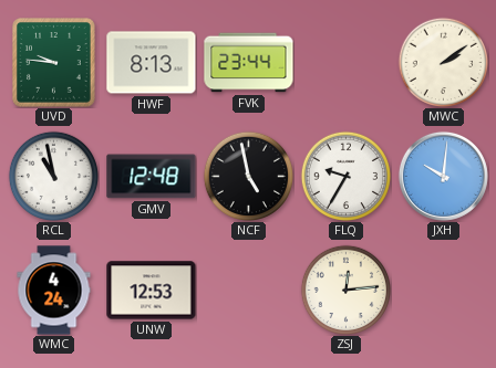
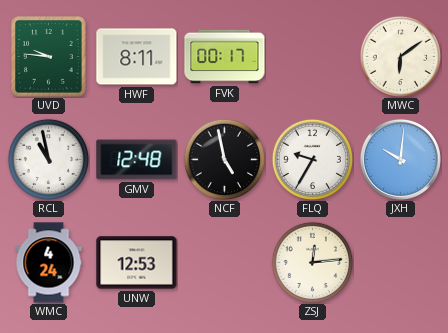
HWF: 8:13 -> 8:11 (137, 57)
FVK: 23:44 -> 00:17 (225, 57)
MWC: 2:09 -> 6:09 (400, 56)
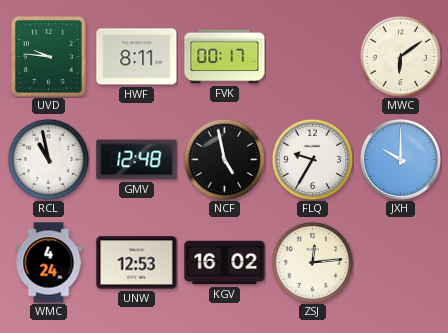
JXH: 10:01 -> 10:00 (400, 159)
KGV: none -> 16:02 (225, 263)
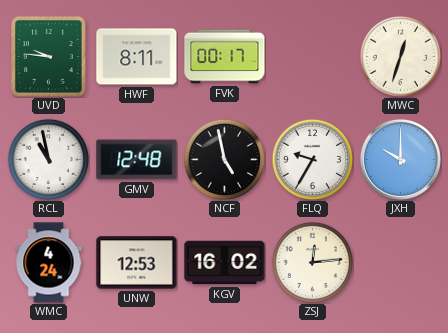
MWC: 6:09 -> 12:33 (400, 56)
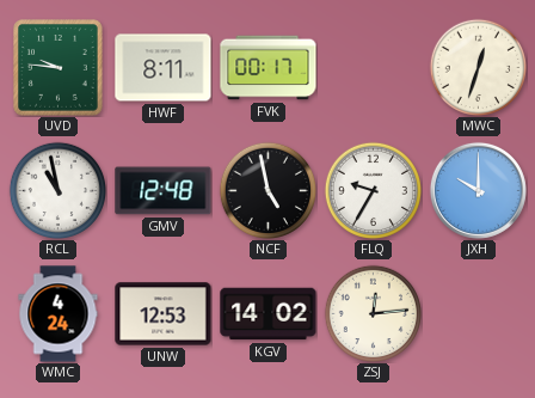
KGV: 16:02 -> 14:02 (269, 314)
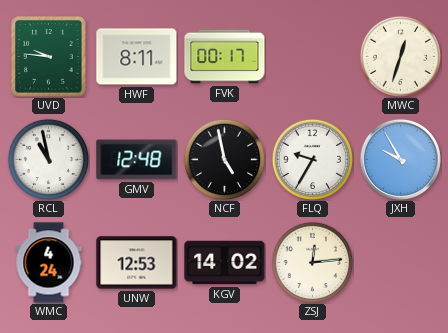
JXH: 10:00 -> 9:55 (400, 159)
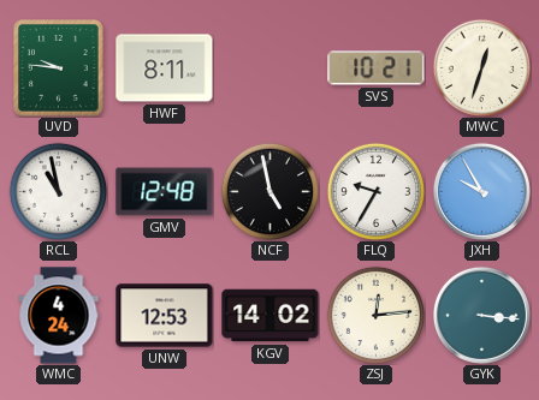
FVK: 00:17 -> none (225, 57)
SVS: none -> 10:21 (377, 68)
GYK: none -> 3:16 (481, 315)
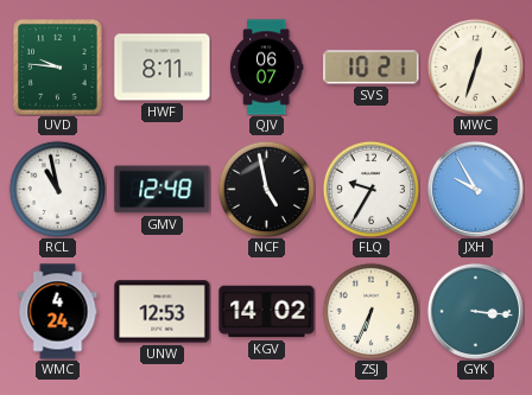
QJV: none -> 06:07 (266, 68)
ZSJ: 12:14 -> 6:34 (370, 311)
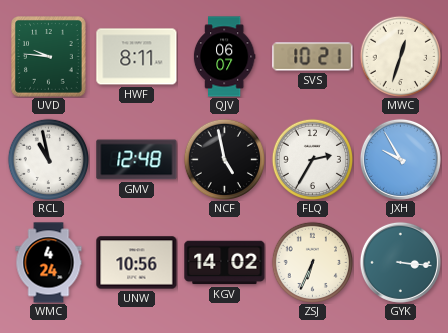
FLQ: 9:35 -> 2:35 (312, 159)
UNW: 12:53 -> 10:56 (137, 263)
